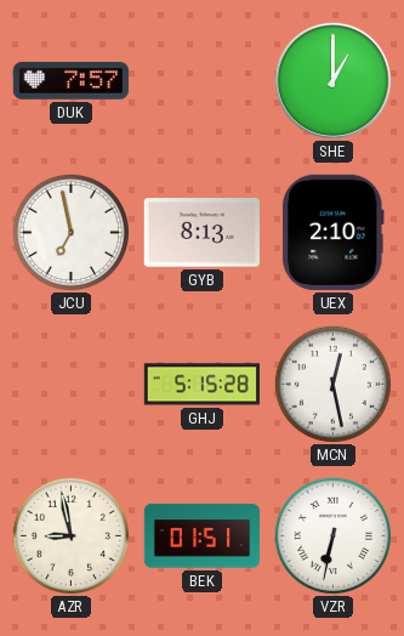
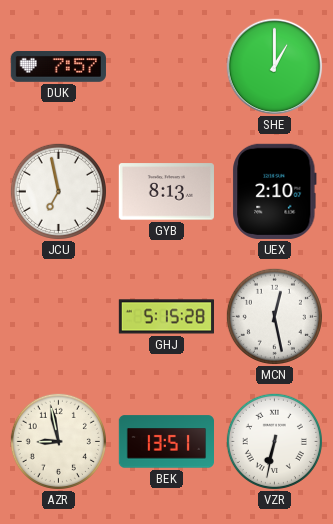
BEK: 01:51 -> 13:51 (166, 442)
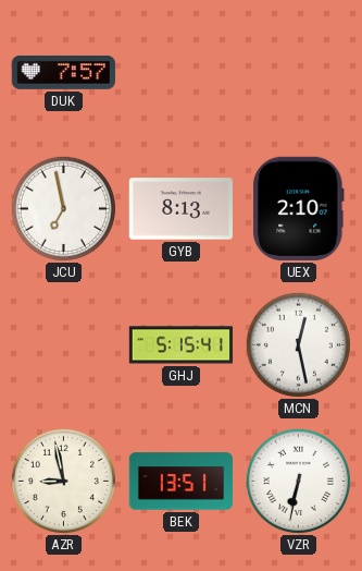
SHE: 1:00 -> none (275, 67)
GHJ: 5:15:28 -> 5:15:41 (180, 345)
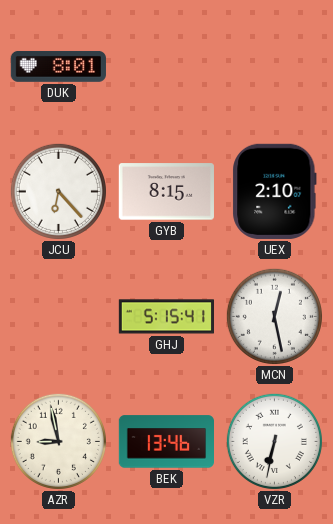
DUK: 7:57 -> 8:01 (58, 66)
JCU: 6:58 -> 6:23 (58, 191)
GYB: 8:13 -> 8:15 (166, 192)
BEK: 13:51 -> 13:46 (166, 442)
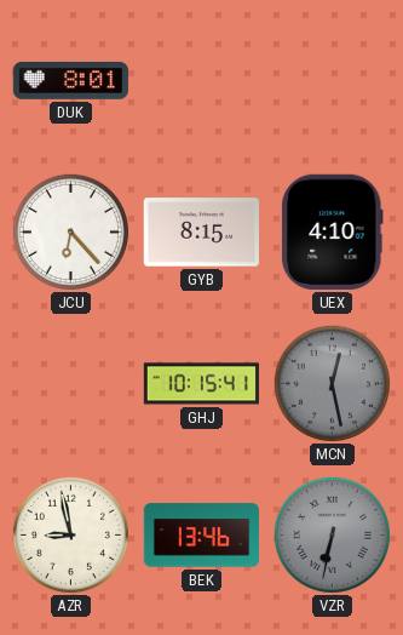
UEX: 2:10 -> 4:10 (333, 231)
GHJ: 5:15 -> 10:15 (201, 384)
MCN dial: white -> grey (332, 383)
VZR dial: white -> grey (332, 534)
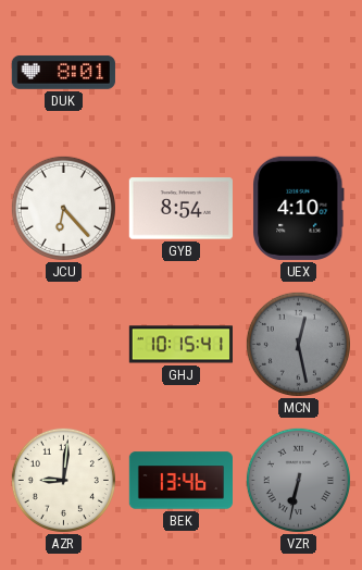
GYB: 8:15 -> 8:54 (180, 209)
AZR: 8:58 -> 9:01 (63, 480)
